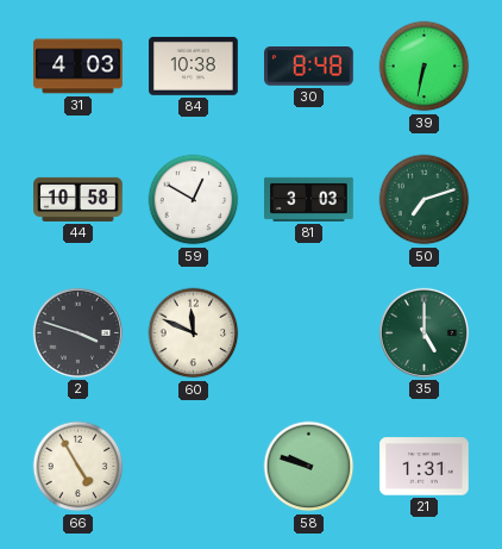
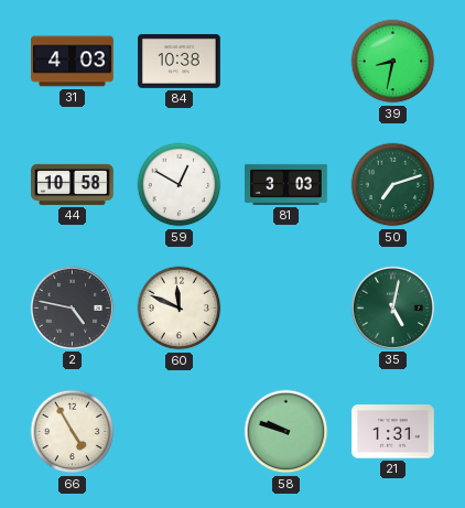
30: 8:48 -> none (309, 67)
39: 6:32 -> 8:32 (393, 62)
2: 3:48 -> 4:47 (72, 307)
35: 5:00 -> 5:02 (392, 307)
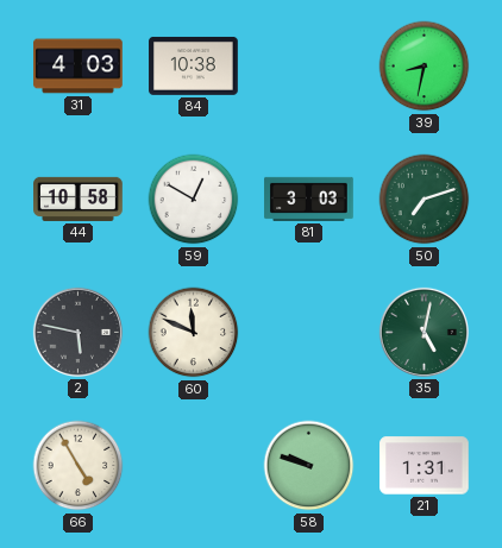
2: 4:47 -> 5:47 (77, 332)
